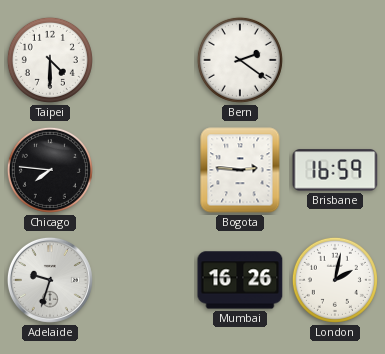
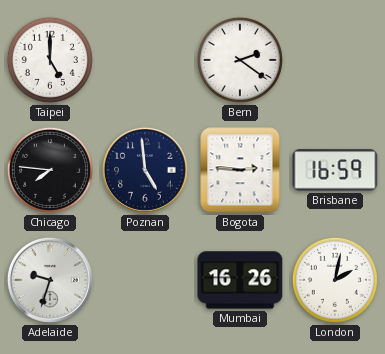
Taipei: 4:30 -> 5:00 (50, 60)
Poznan: none -> 4:59 (145, 170)
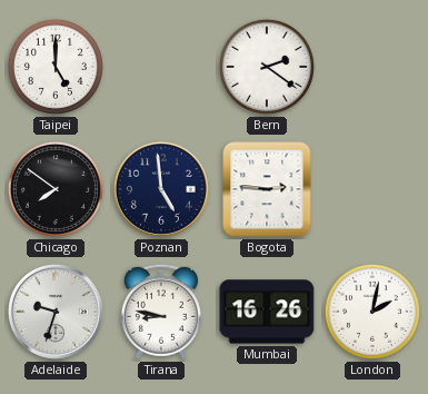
Chicago: 7:46 -> 7:51 (56, 189)
Brisbane: 16:59 -> none (335, 170)
Tirana: none -> 8:47 (161, 312)
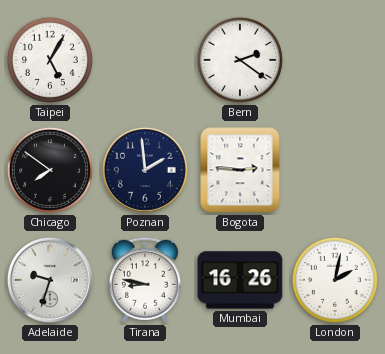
Taipei: 5:00 -> 5:05 (50, 60)
Poznan: 4:59 -> 1:59 (145, 170)
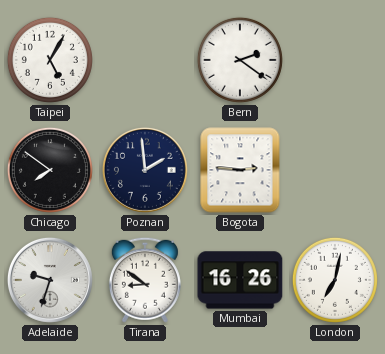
Tirana: 8:47 -> 8:51 (145, 280)
London: 2:02 -> 7:02 (335, 280)
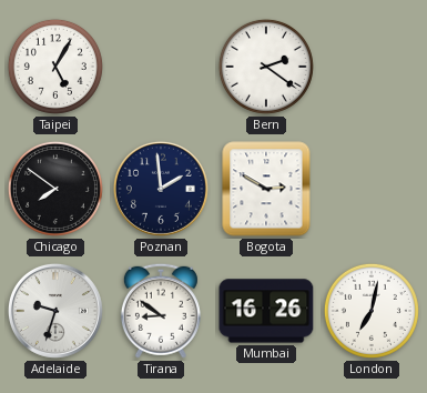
Bogota: 2:46 -> 2:50 (266, 189)
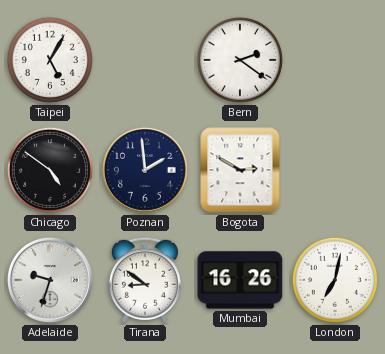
Chicago: 7:51 -> 4:51 (50, 170)
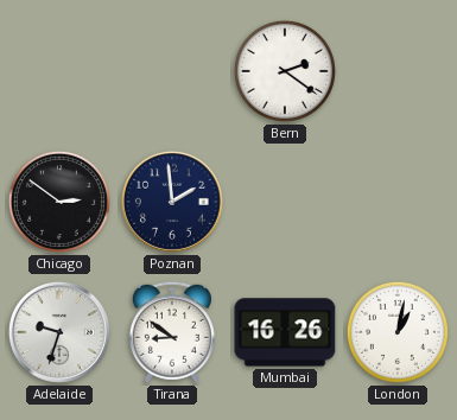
Taipei: 5:05 -> none (50, 60)
Chicago: 4:51 -> 2:51 (59, 202)
Bogota: 2:50 -> none (240, 170)
London: 7:02 -> 1:02 (398, 332)
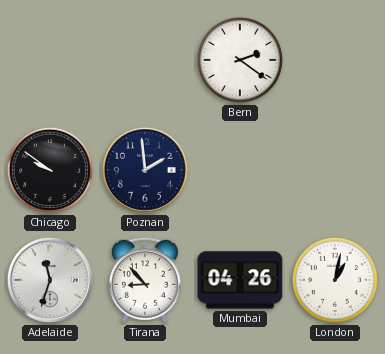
Chicago: 2:51 -> 9:51 (50, 170)
Adelaide: 9:33 -> 11:33 (50, 280)
Tirana: 8:51 -> 8:53 (145, 280)
Mumbai: 16:26 -> 04:26 (240, 280)
